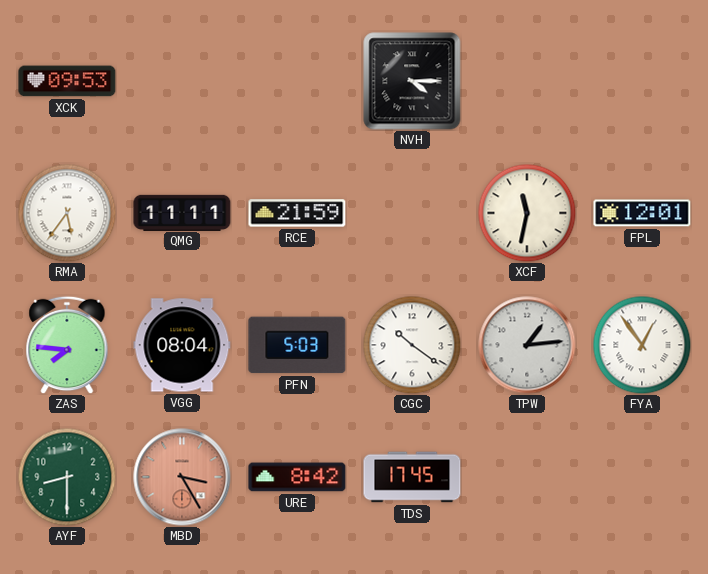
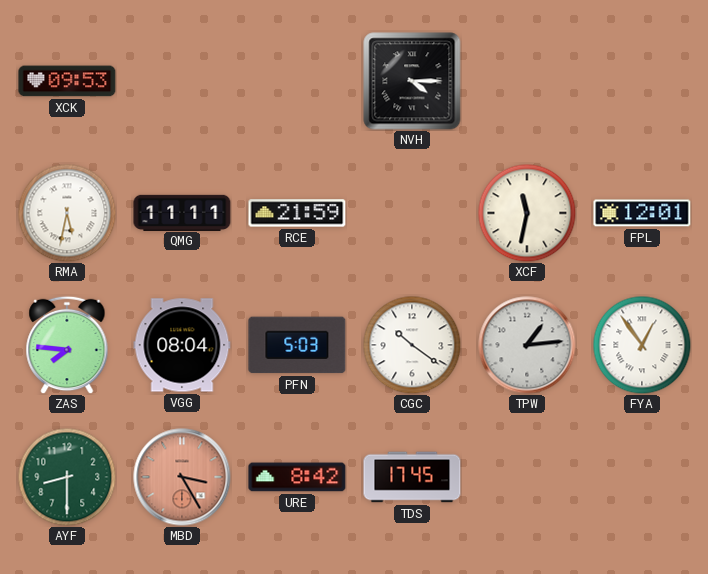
RMA: 5:36 -> 5:32 (67, 213)
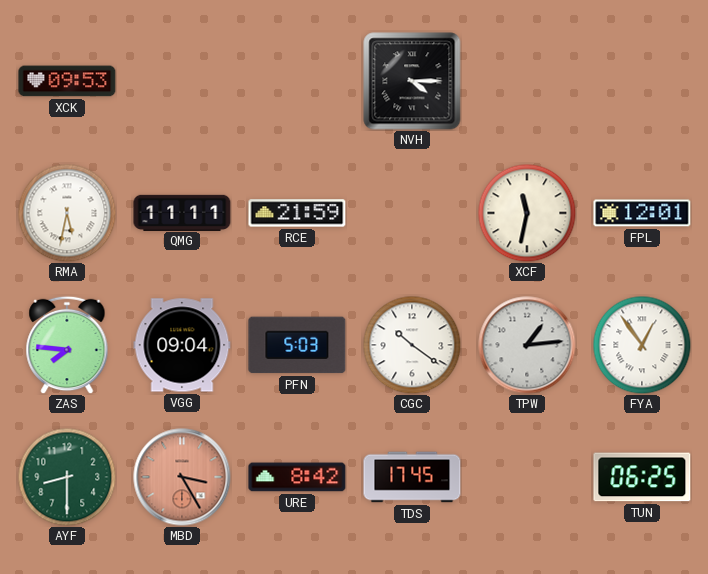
VGG: 08:04 -> 09:04 (182, 345)
TUN: none -> 06:25 (642, 477)
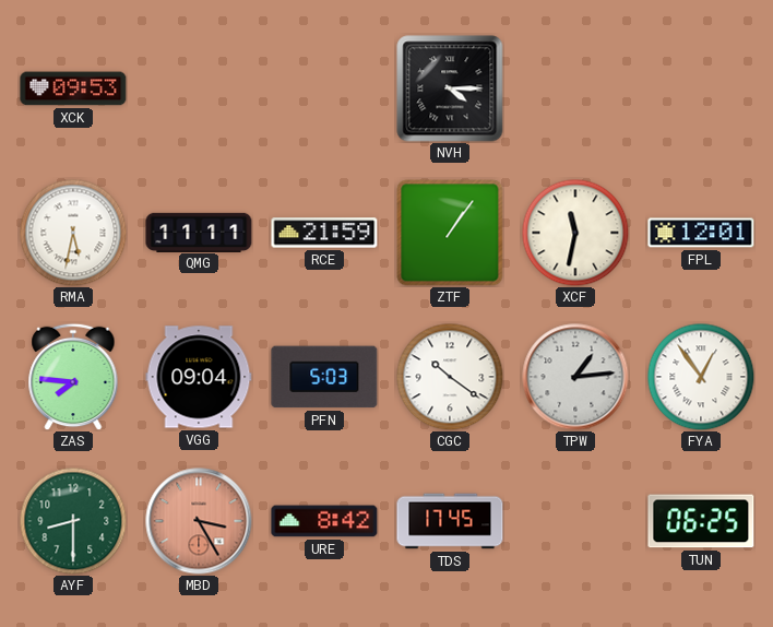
ZTF: none -> 1:06 (450, 233)
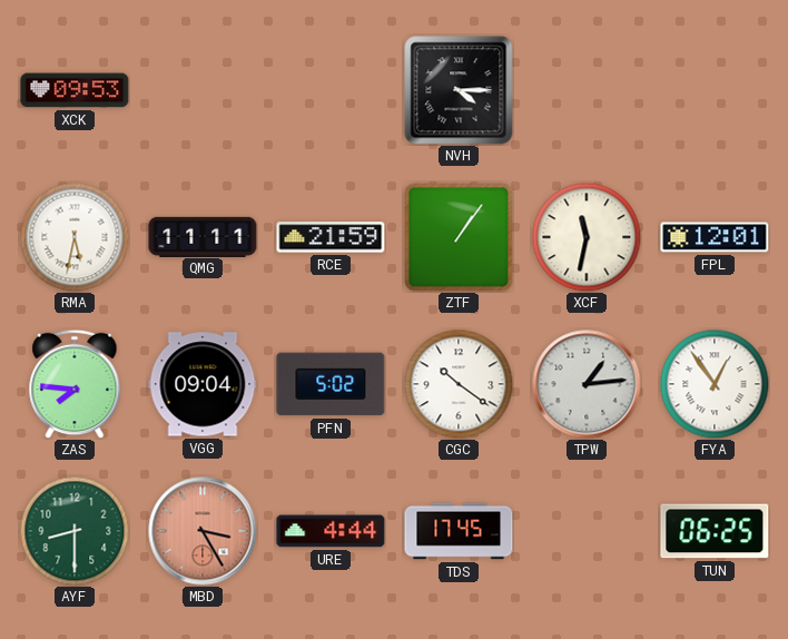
PFN: 5:03 -> 5:02 (331, 384)
URE: 8:42 -> 4:44 (331, 531)
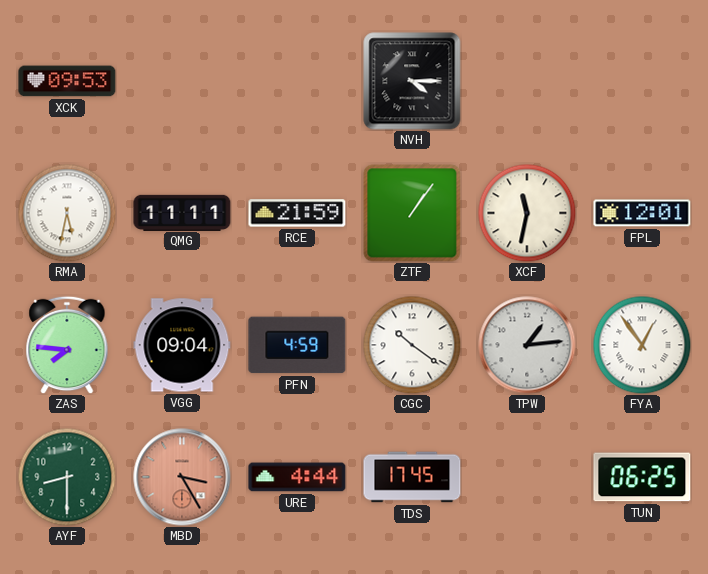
PFN: 5:02 -> 4:59 (297, 345)
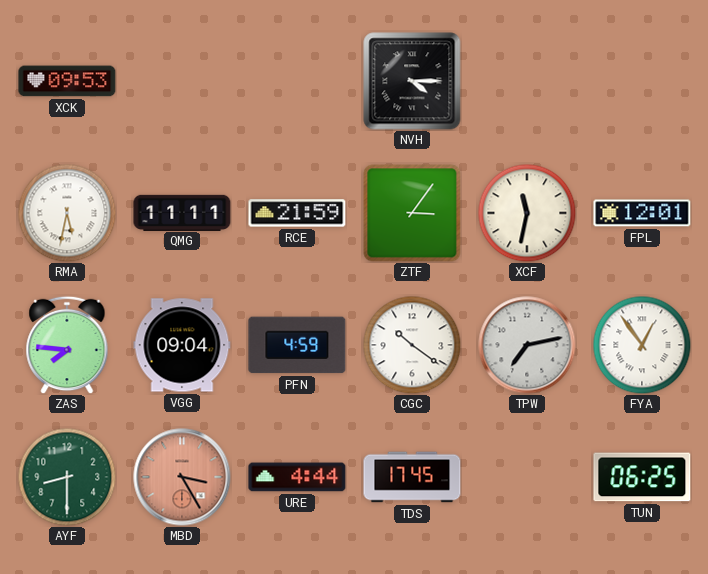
ZTF: 1:06 -> 3:06 (412, 213)
TPW: 1:14 -> 7:13 (527, 345)
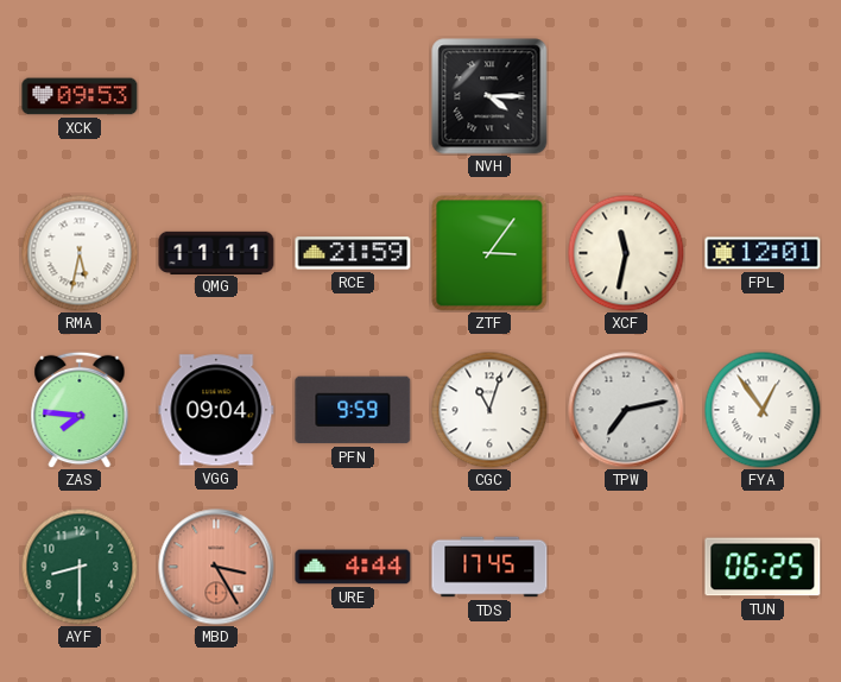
PFN: 4:59 -> 9:59 (353, 410)
CGC: 10:21 -> 11:03 (489, 410)
